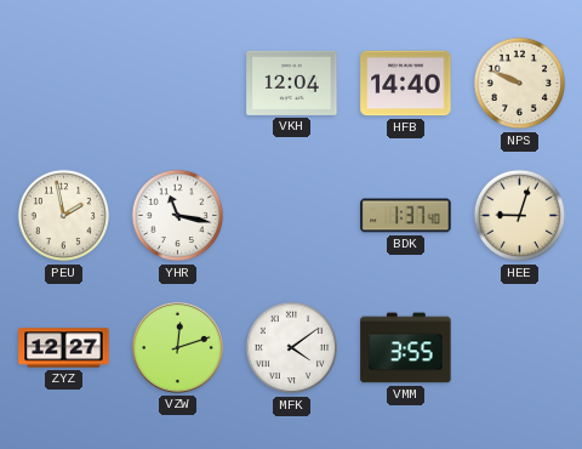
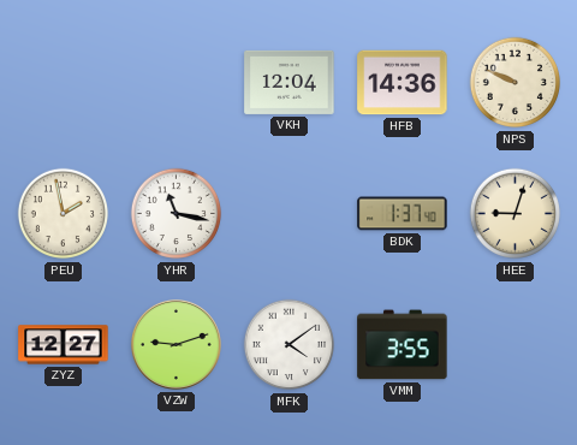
HFB: 14:40 -> 14:36 (403, 83)
VZW: 12:12 -> 9:12 (176, 344)
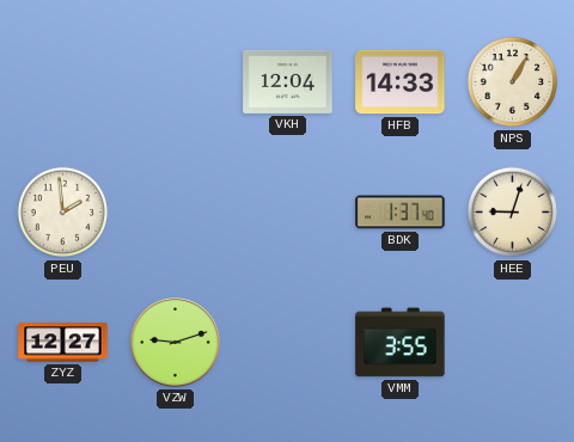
HFB: 14:36 -> 14:33 (401, 82)
NPS: 9:49 -> 1:05 (513, 82)
PEU: 1:58 -> 1:59 (63, 213)
YHR: 11:17 -> none (177, 214)
MFK: 4:09 -> none (290, 345)
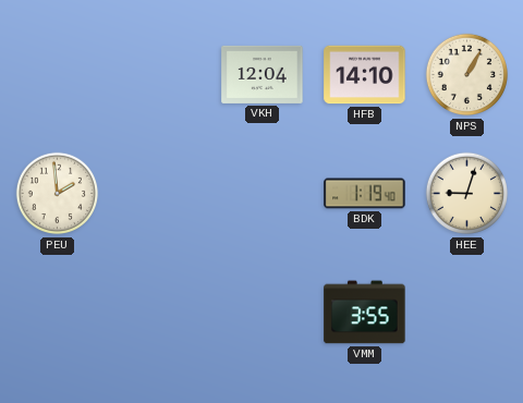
HFB: 14:33 -> 14:10 (365, 75)
BDK: 1:37 -> 1:19 (365, 194)
ZYZ: 12:27 -> none (63, 343)
VZW: 9:12 -> none (175, 342)
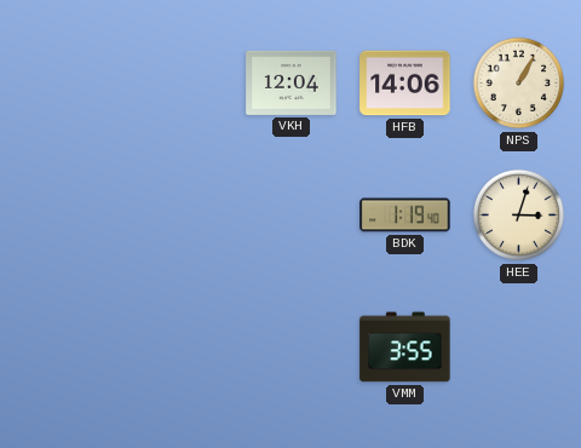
HFB: 14:10 -> 14:06 (405, 84)
PEU: 1:59 -> none (58, 194)
HEE: 9:03 -> 3:03 (519, 216)
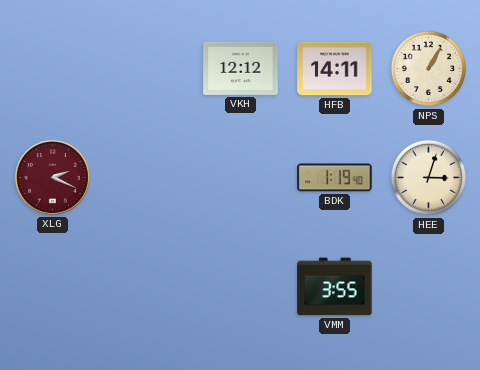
VKH: 12:04 -> 12:12 (241, 68)
HFB: 14:06 -> 14:11 (335, 69)
XLG: none -> 2:19 (52, 177)
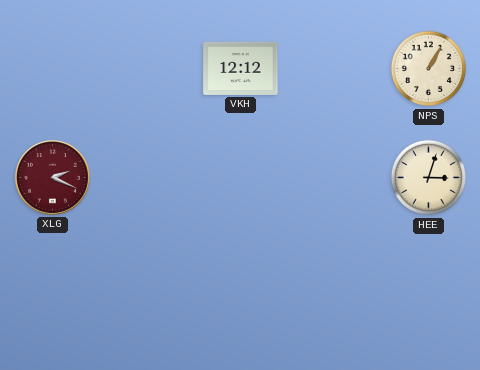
HFB: 14:11 -> none (335, 69)
BDK: 1:19 -> none (335, 178)
VMM: 3:55 -> none (335, 287)
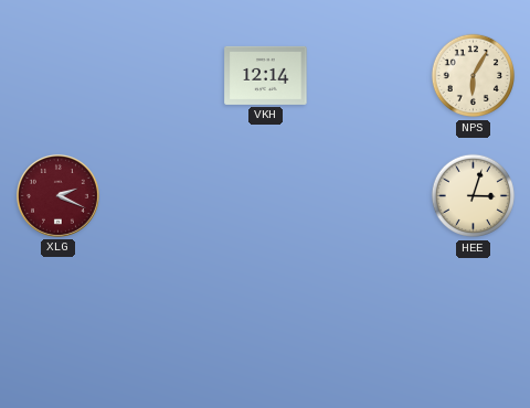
VKH: 12:12 -> 12:14 (266, 75)
NPS: 1:05 -> 6:05 (474, 76)
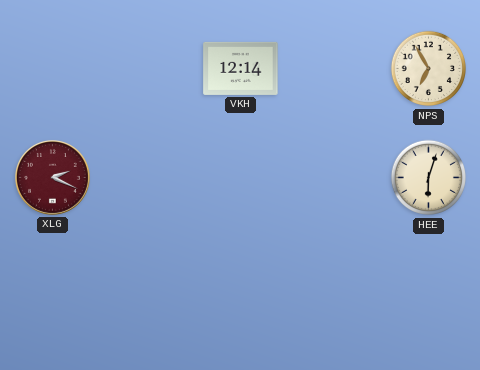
NPS: 6:05 -> 6:55 (429, 69)
HEE: 3:03 -> 6:03 (429, 178)
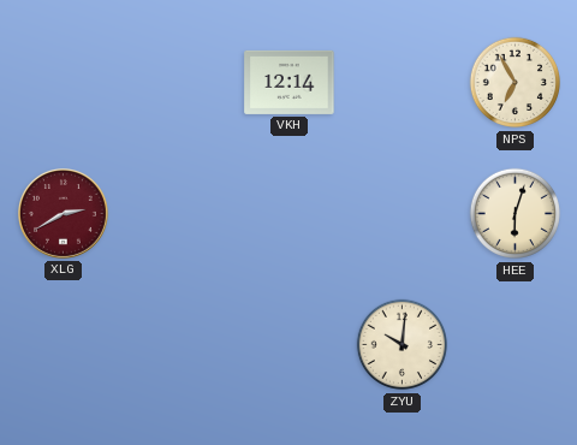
XLG: 2:19 -> 2:40 (63, 213)
ZYU: none -> 10:01 (403, 345)
